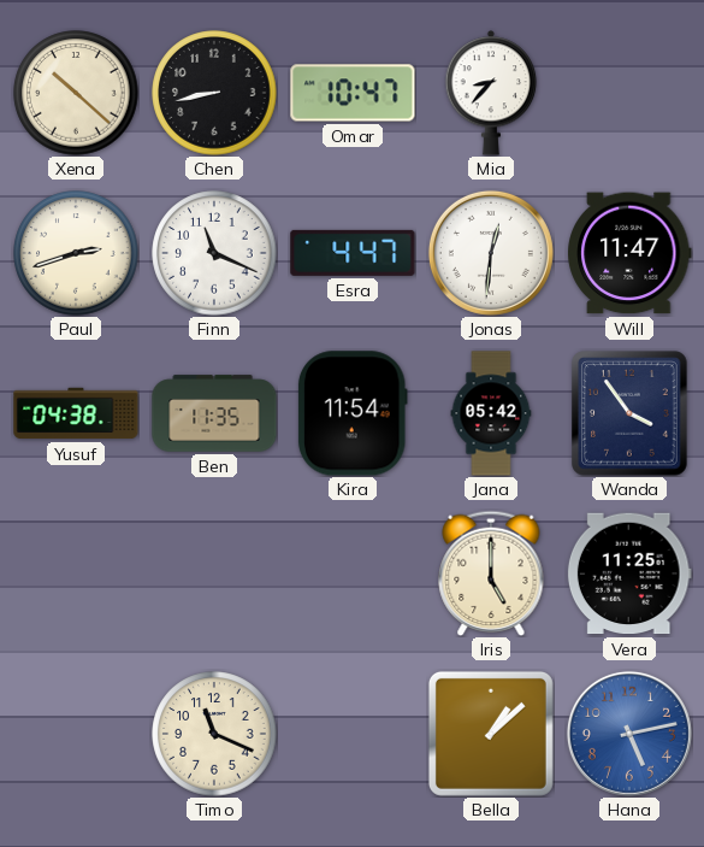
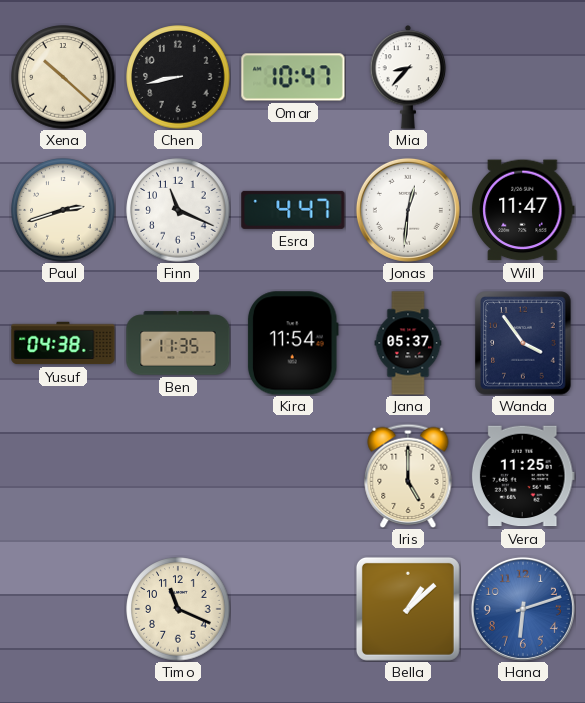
Jana: 05:42 -> 05:37 (408, 343)
Hana: 5:13 -> 6:12 (523, 609)
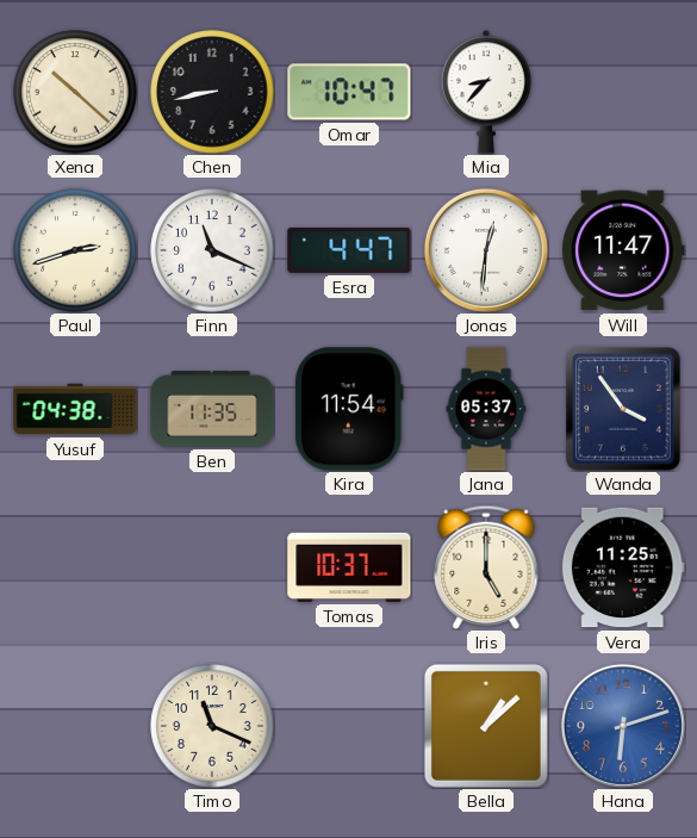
Tomas: none -> 10:37 (349, 567)
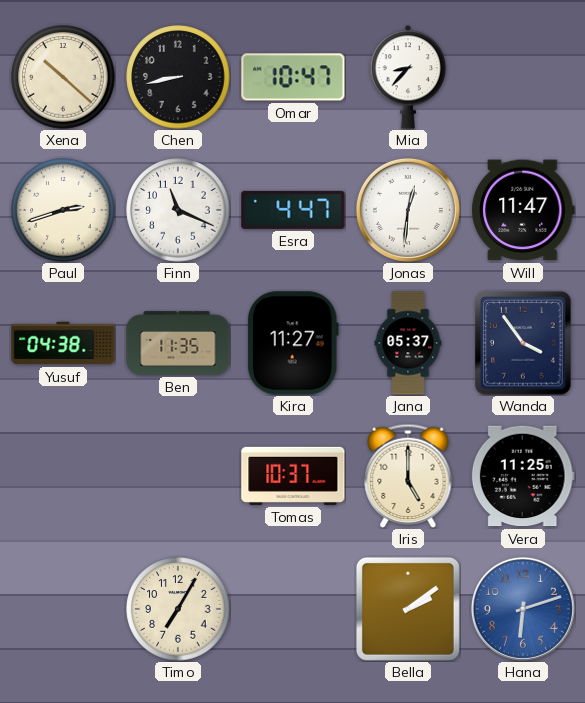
Kira: 11:54 -> 11:27 (293, 343)
Timo: 11:19 -> 7:05 (178, 609)
Bella: 1:08 -> 2:09 (408, 609)
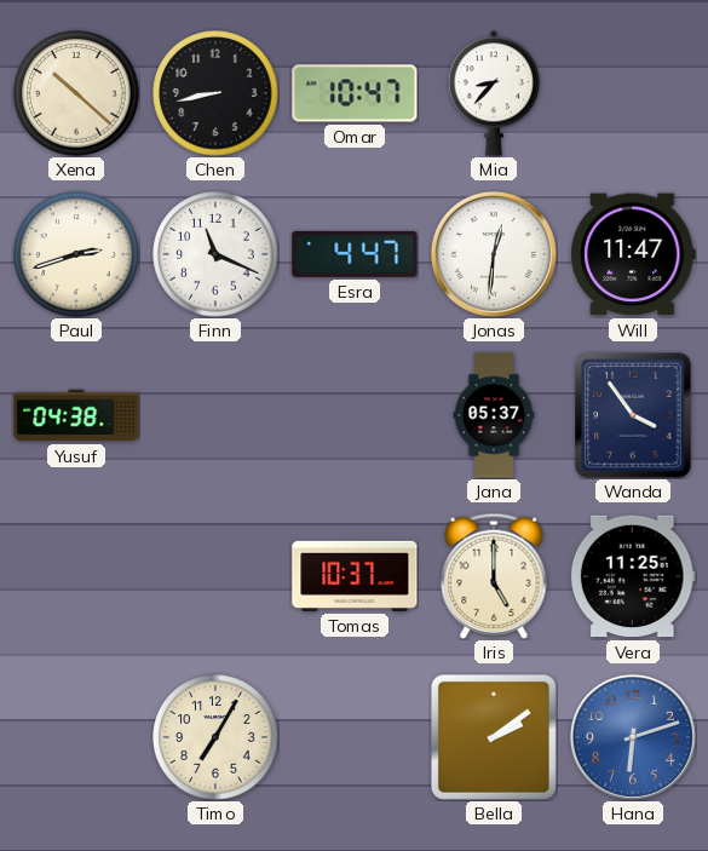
Ben: 11:35 -> none (178, 343)
Kira: 11:27 -> none (293, 343)
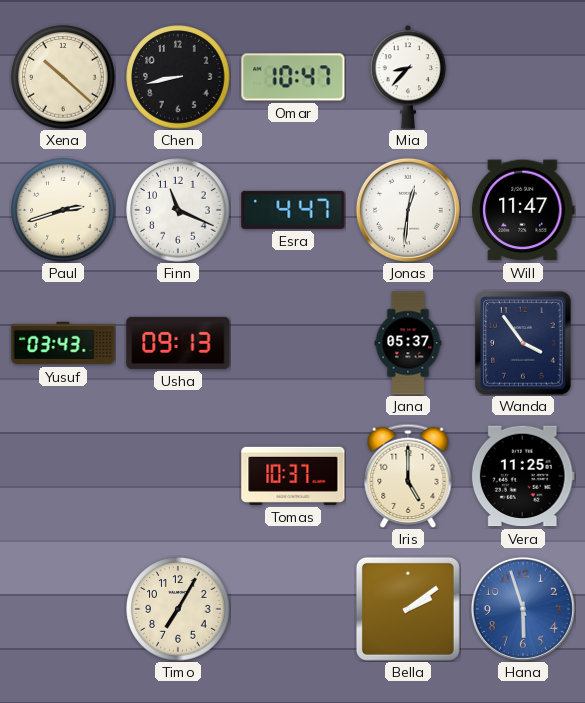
Yusuf: 04:38 -> 03:43 (63, 343)
Usha: none -> 09:13 (178, 343)
Hana: 6:12 -> 5:57 (523, 609)
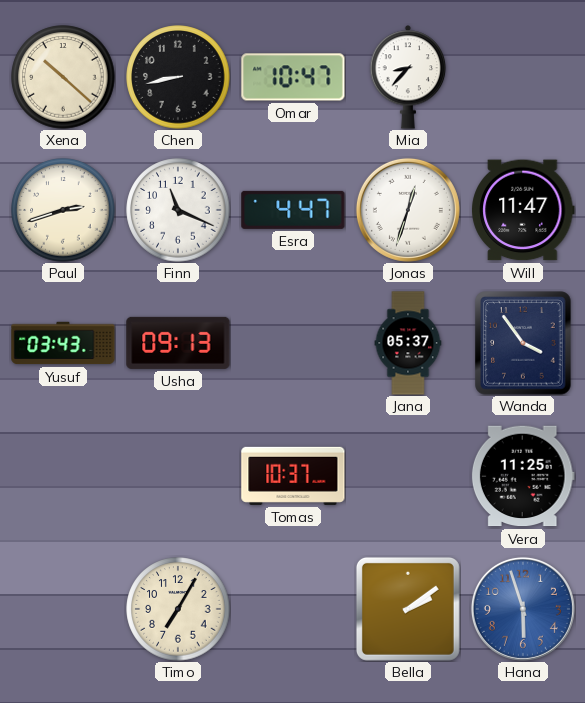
Jonas: 12:31 -> 12:33 (408, 210)
Iris: 5:00 -> none (408, 475)
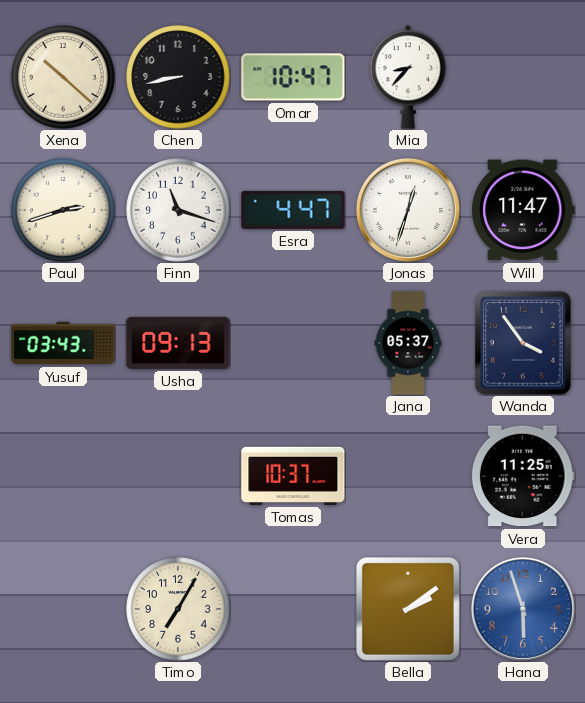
Finn: 11:19 -> 11:18 (178, 210)
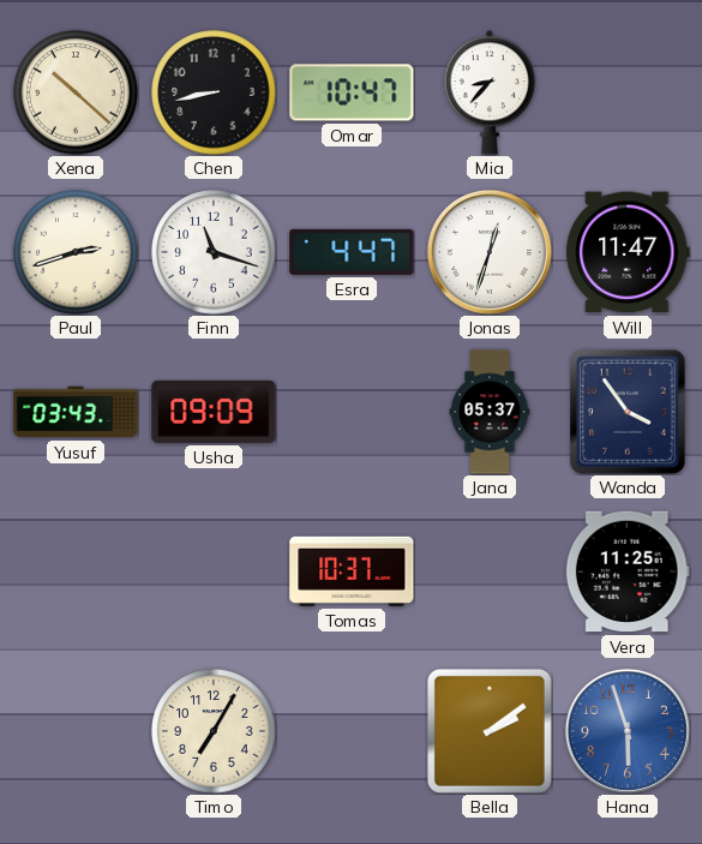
Usha: 09:13 -> 09:09 (214, 412)
